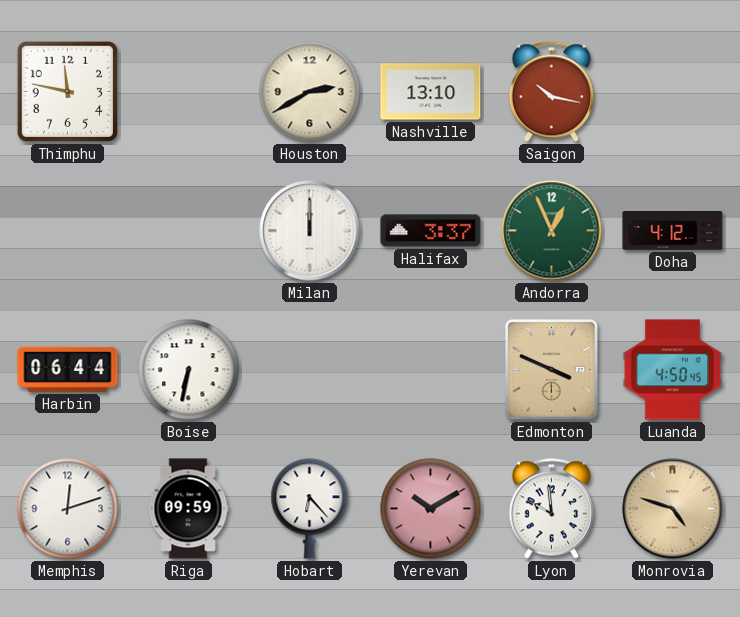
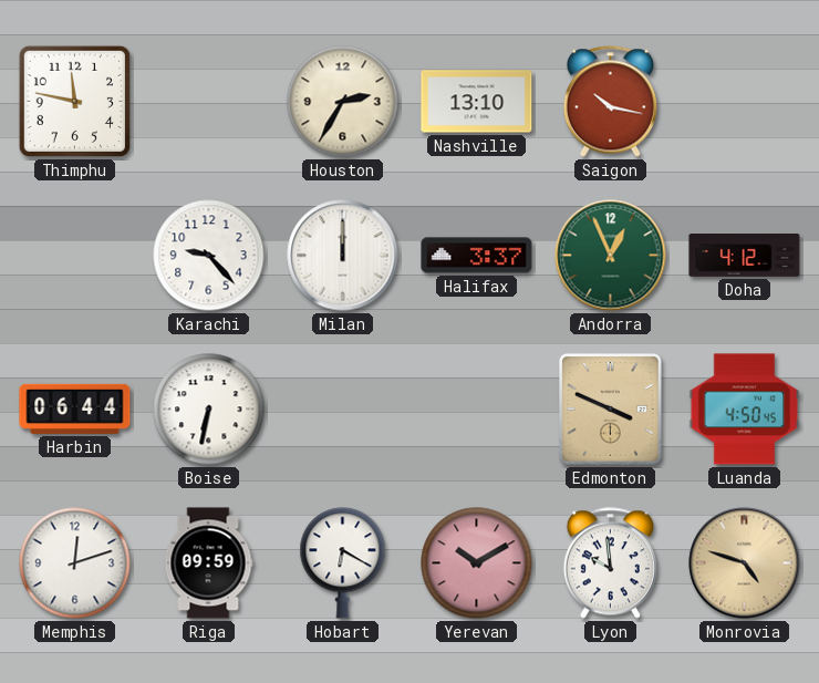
Houston: 2:40 -> 2:35 (343, 102)
Karachi: none -> 9:23 (209, 256)
Hobart: 6:23 -> 6:20 (343, 563)
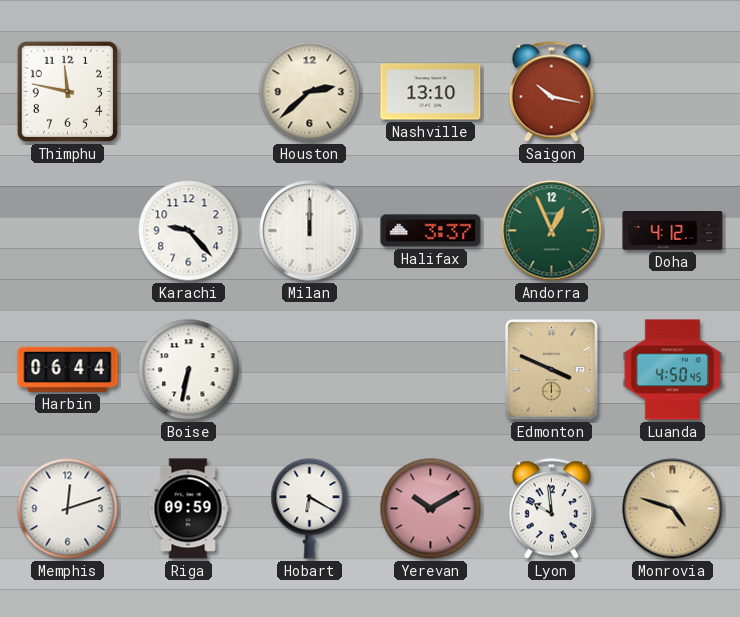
Houston: 2:35 -> 2:38 (310, 92)
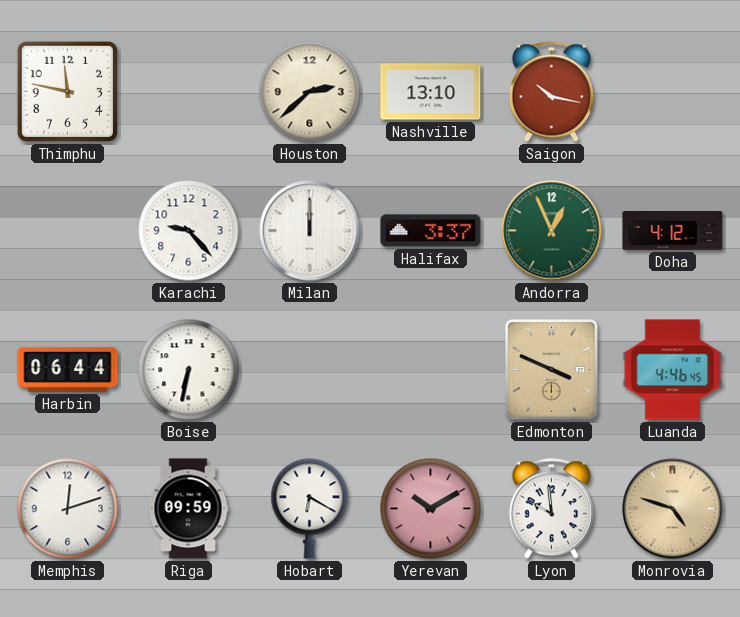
Luanda: 4:50 -> 4:46 (673, 370)
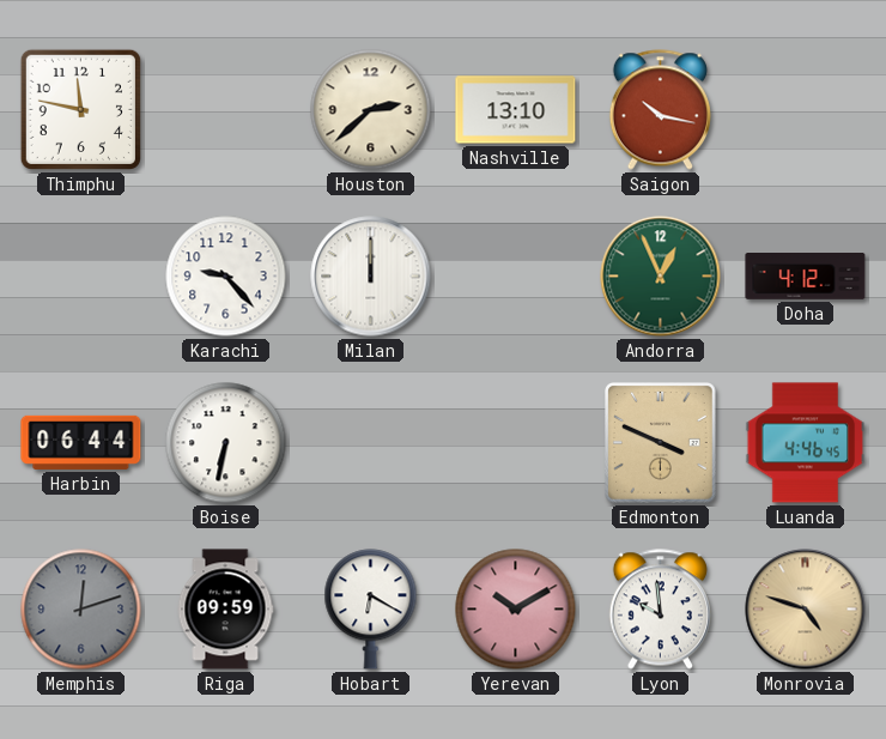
Halifax: 3:37 -> none (431, 231)
Memphis dial: white -> grey (81, 610)
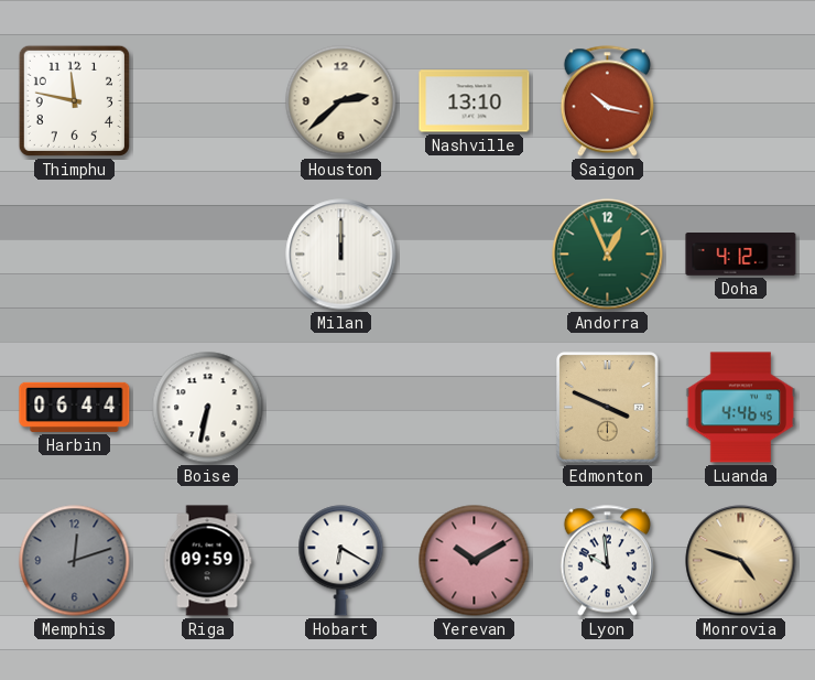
Karachi: 9:23 -> none (226, 277)
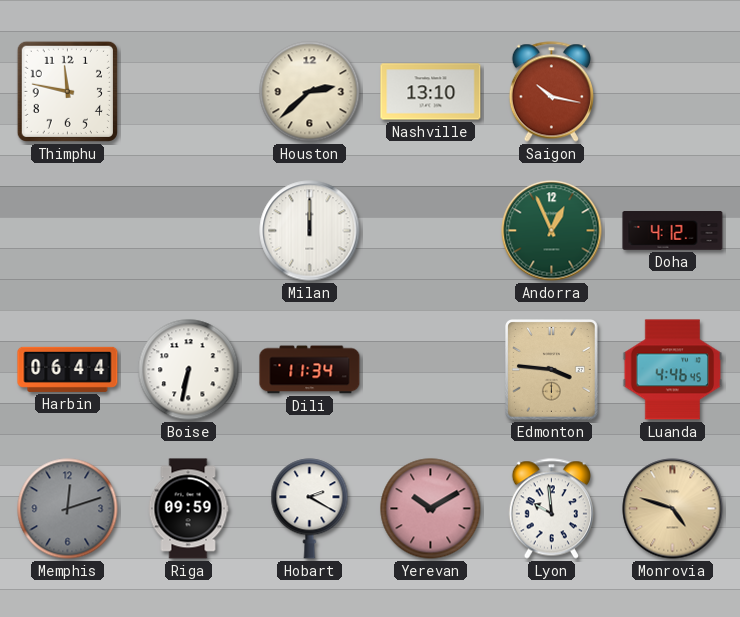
Dili: none -> 11:34 (310, 370)
Edmonton: 3:49 -> 3:46 (552, 370)
Hobart: 6:20 -> 2:20 (310, 509)
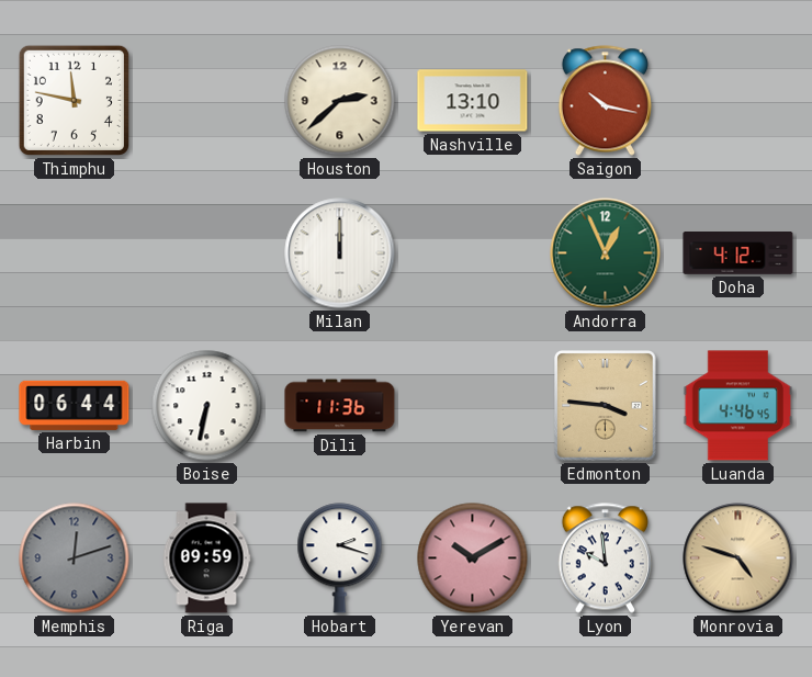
Dili: 11:34 -> 11:36 (340, 406)
Hobart: 2:20 -> 2:18 (340, 558)
